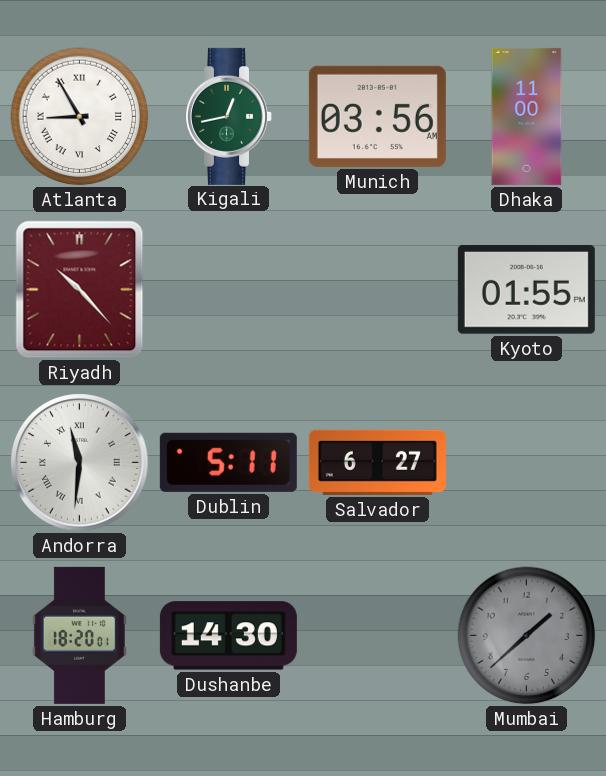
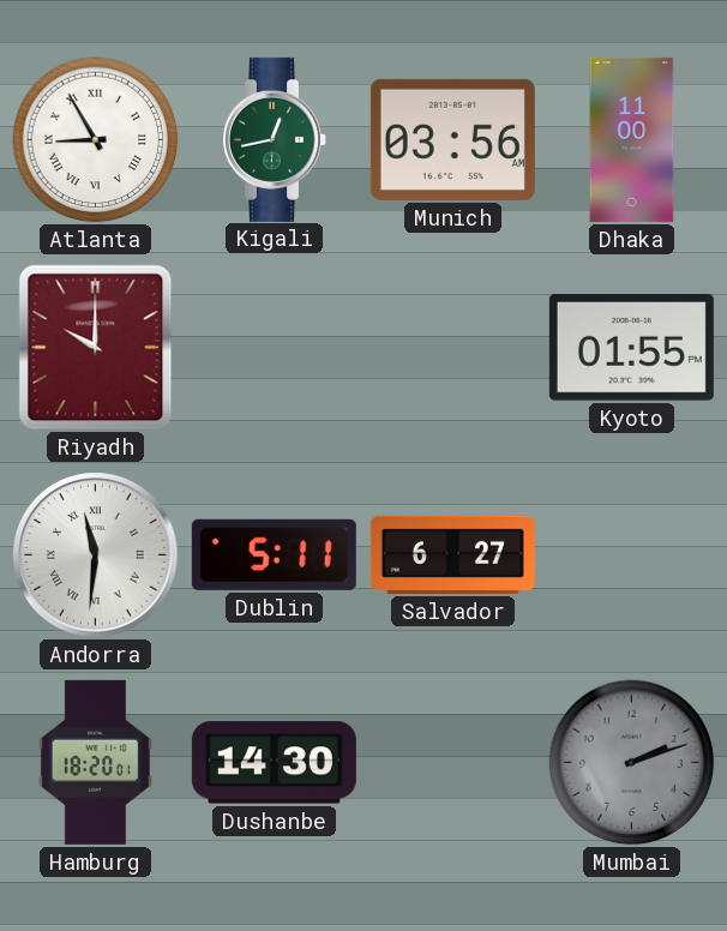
Riyadh: 10:23 -> 10:00 (96, 348)
Mumbai: 1:38 -> 2:12 (632, 763)
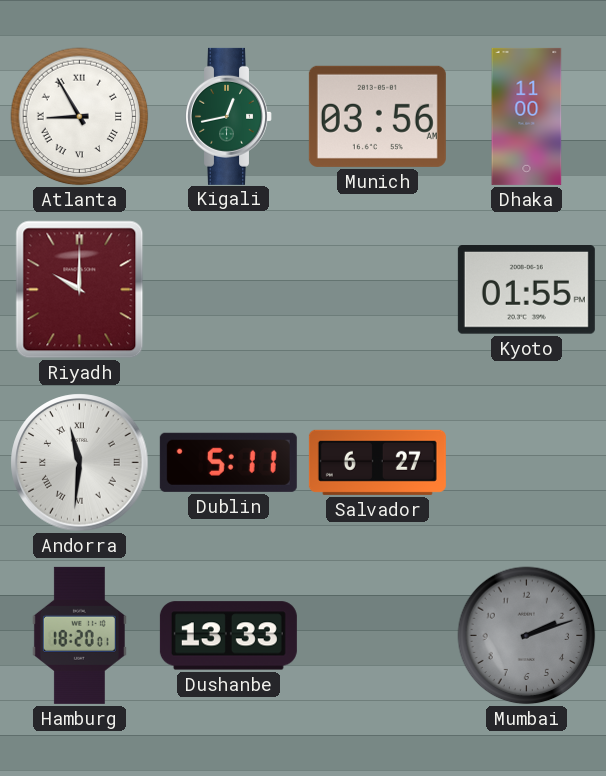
Dushanbe: 14:30 -> 13:33 (228, 636)
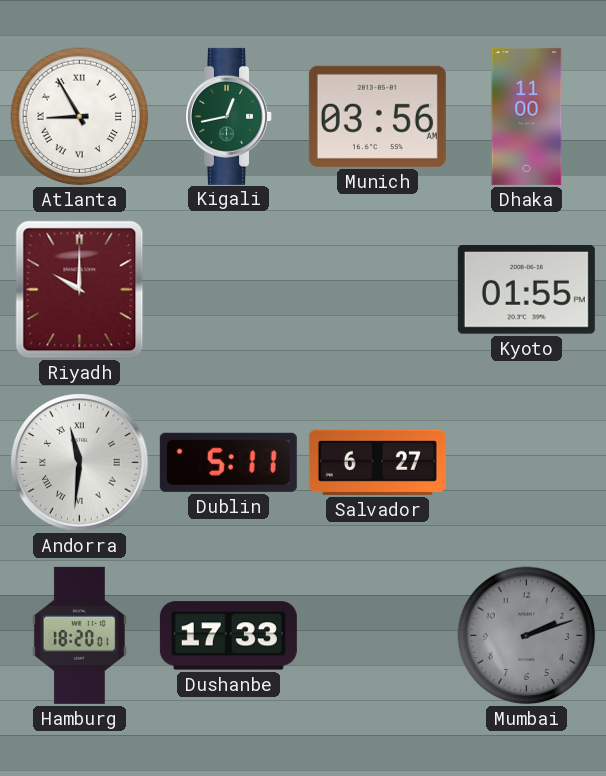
Dushanbe: 13:33 -> 17:33 (228, 636)
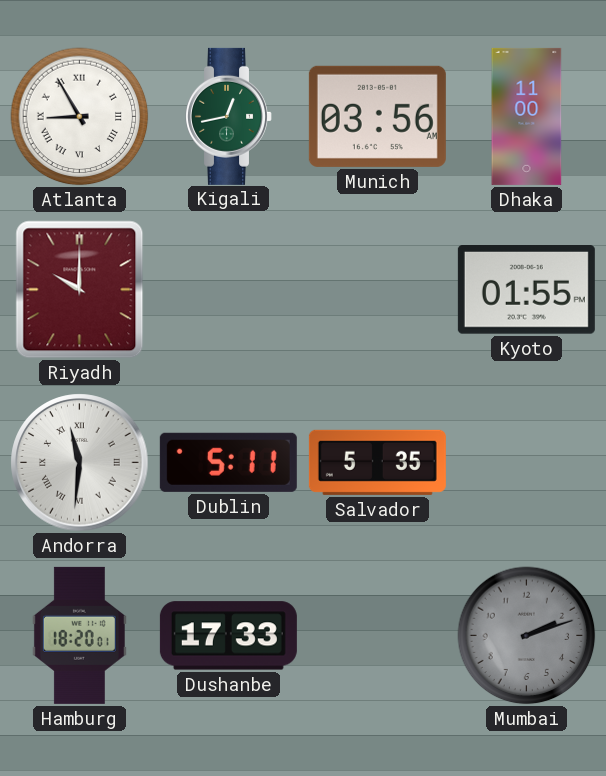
Salvador: 6:27 -> 5:35 (377, 462)
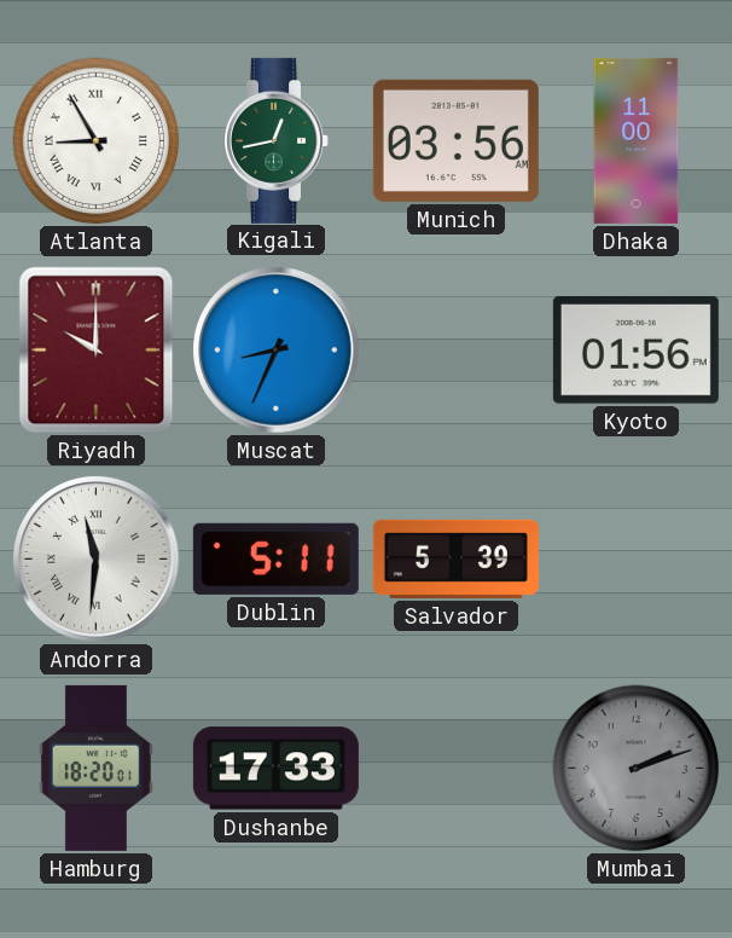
Muscat: none -> 8:34 (277, 351)
Kyoto: 01:55 -> 01:56 (635, 351)
Salvador: 5:35 -> 5:39 (455, 558)
